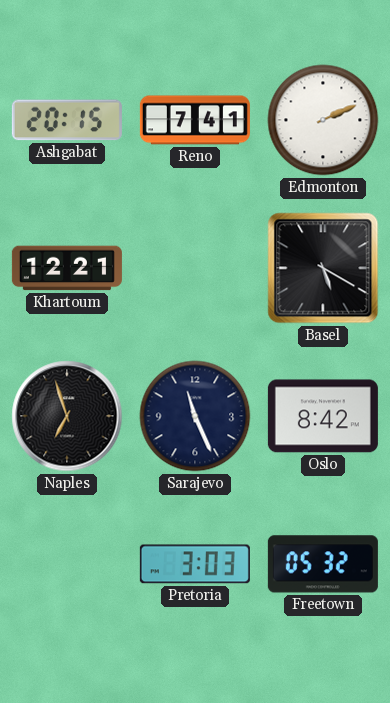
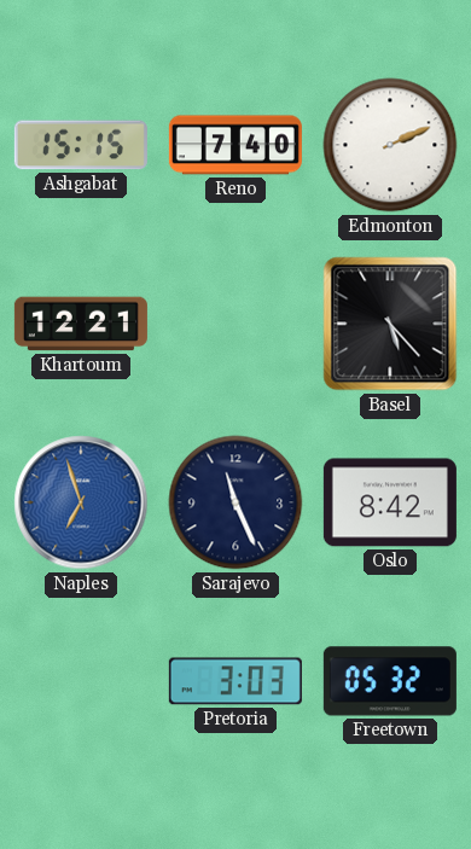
Ashgabat: 20:15 -> 15:15 (81, 145)
Reno: 7:41 -> 7:40 (235, 145)
Basel: 5:20 -> 5:23 (390, 324)
Naples dial: black -> blue (81, 502)
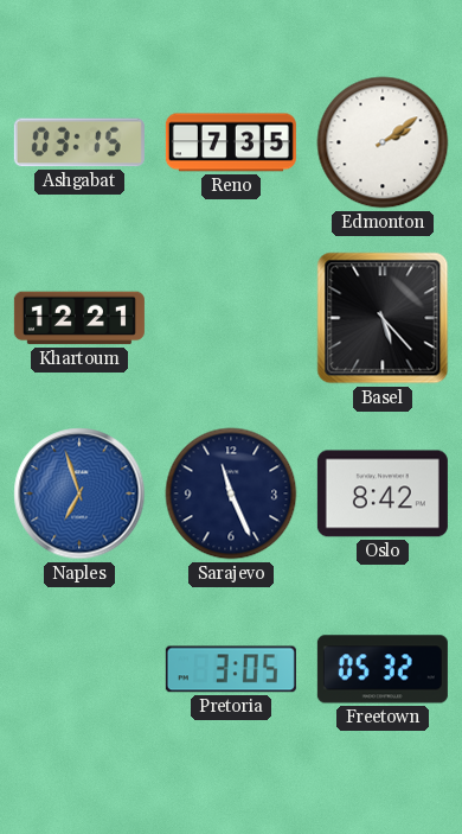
Ashgabat: 15:15 -> 03:15 (79, 142)
Reno: 7:40 -> 7:35 (231, 142)
Edmonton: 2:11 -> 2:09 (383, 142)
Pretoria: 3:03 -> 3:05 (231, 669)
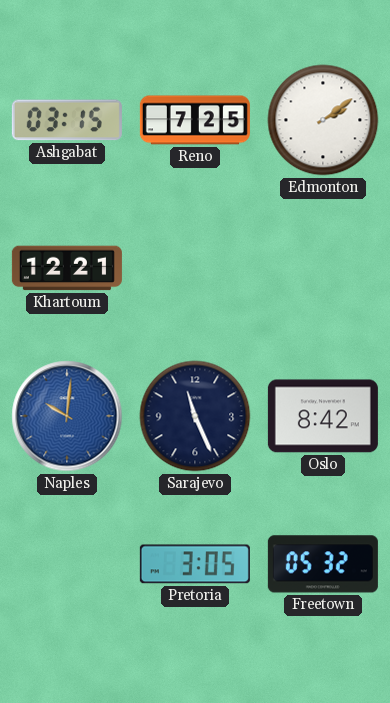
Reno: 7:35 -> 7:25 (195, 120)
Basel: 5:23 -> none (383, 318)
Naples: 6:57 -> 10:01 (67, 416)
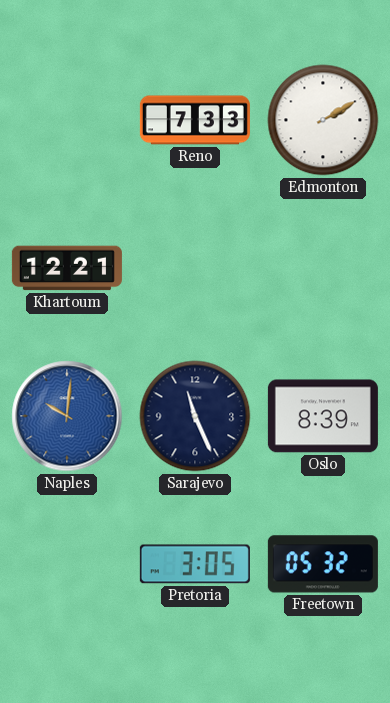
Ashgabat: 03:15 -> none (67, 120)
Reno: 7:25 -> 7:33 (195, 120)
Edmonton: 2:09 -> 2:10 (323, 120)
Oslo: 8:42 -> 8:39 (323, 416)
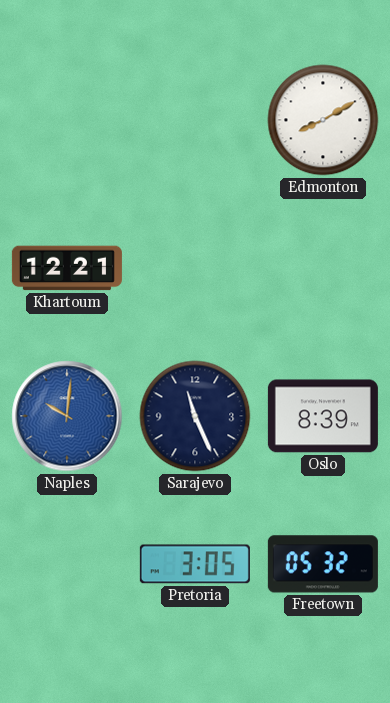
Reno: 7:33 -> none (195, 120)
Edmonton: 2:10 -> 8:10 (323, 120)
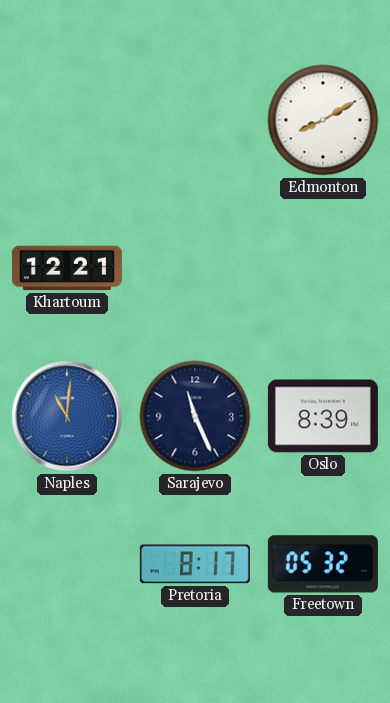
Naples: 10:01 -> 11:01 (67, 416)
Pretoria: 3:05 -> 8:17 (195, 564)
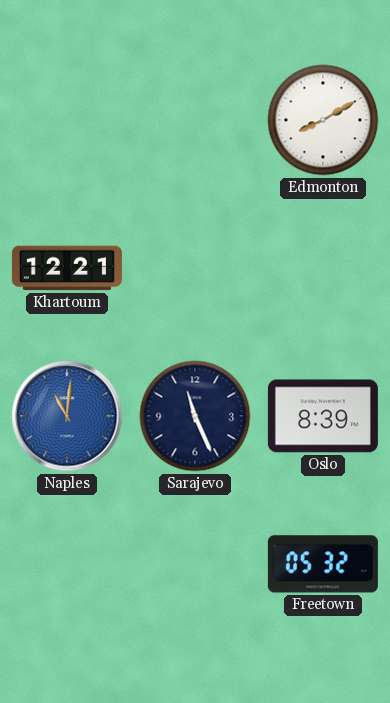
Pretoria: 8:17 -> none (195, 564)
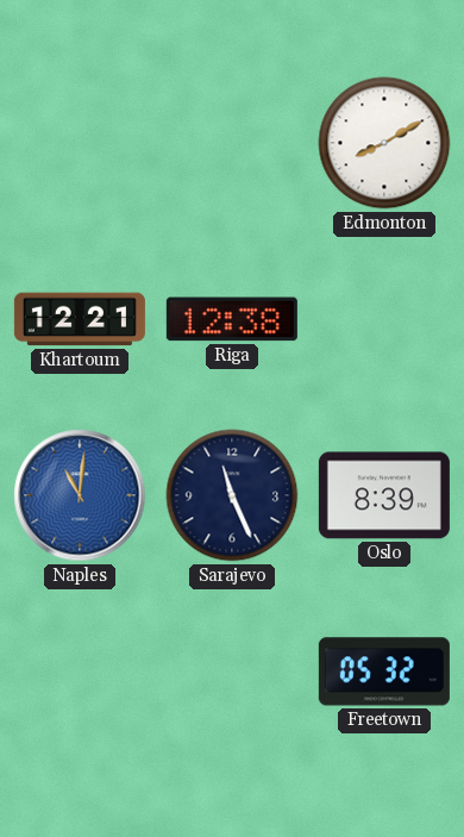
Riga: none -> 12:38 (232, 319)
